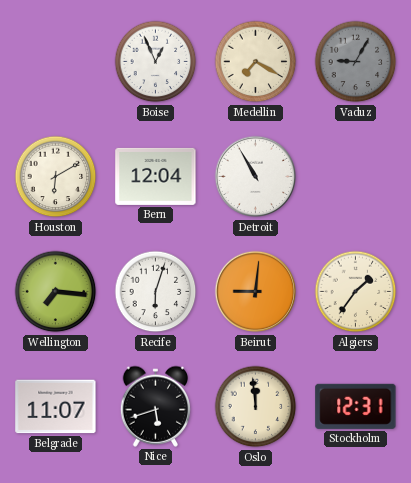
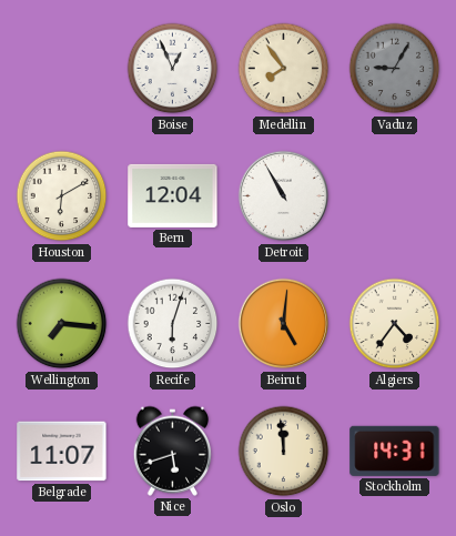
Medellin: 7:20 -> 7:54 (284, 69)
Beirut: 9:01 -> 5:01 (284, 324)
Algiers: 1:36 -> 4:36 (395, 324)
Stockholm: 12:31 -> 14:31 (395, 451)
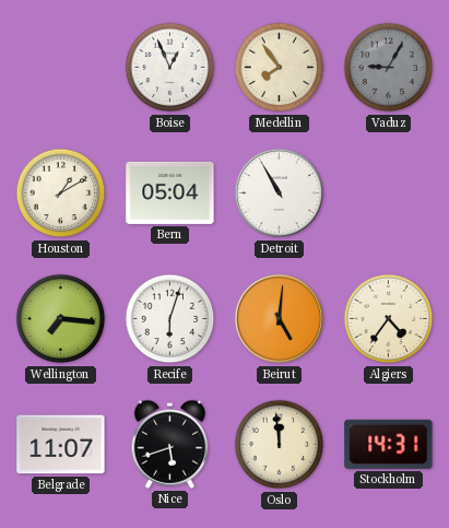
Houston: 6:10 -> 1:10 (61, 193)
Bern: 12:04 -> 05:04 (170, 192)
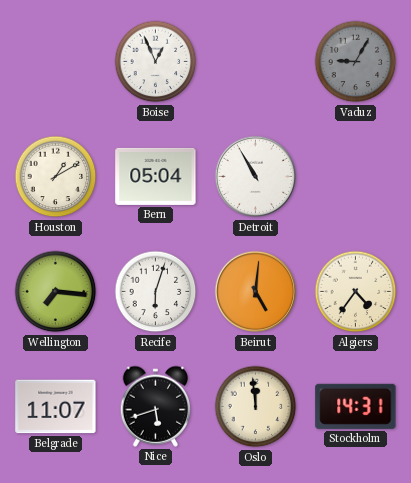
Medellin: 7:54 -> none (280, 68)
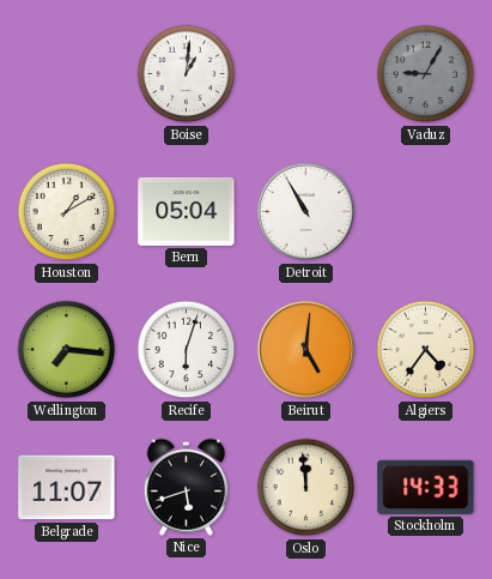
Boise: 12:56 -> 1:01 (187, 74)
Stockholm: 14:31 -> 14:33 (426, 487)
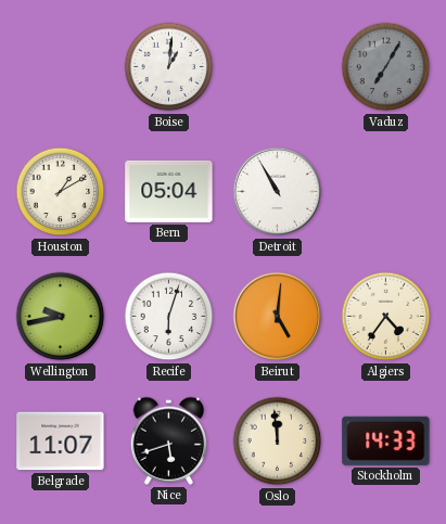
Vaduz: 9:05 -> 7:05 (386, 67)
Wellington: 7:16 -> 9:43 (61, 317)
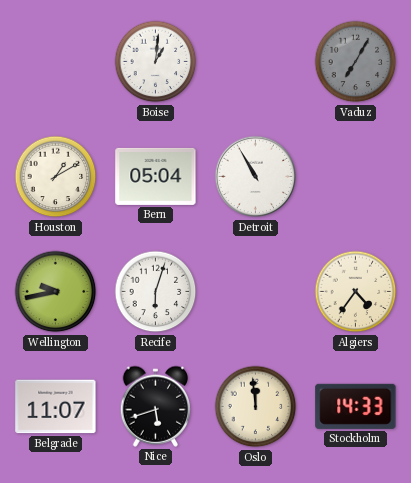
Beirut: 5:01 -> none (278, 317)
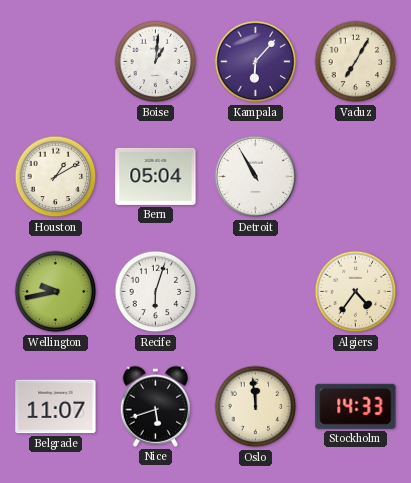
Kampala: none -> 6:07 (256, 62)
Vaduz dial: grey -> cream (356, 62)
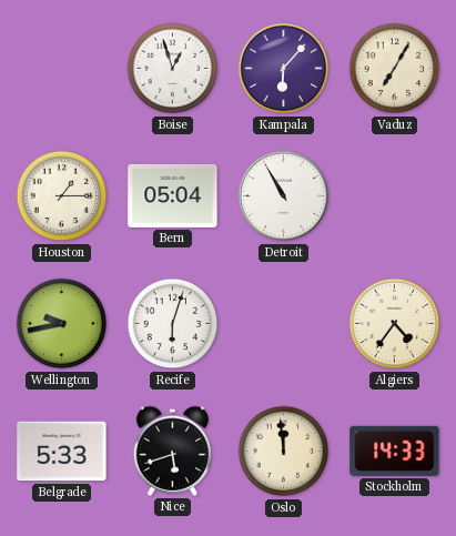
Boise: 1:01 -> 12:57 (173, 69)
Houston: 1:10 -> 1:15 (62, 196)
Belgrade: 11:07 -> 5:33 (62, 452)
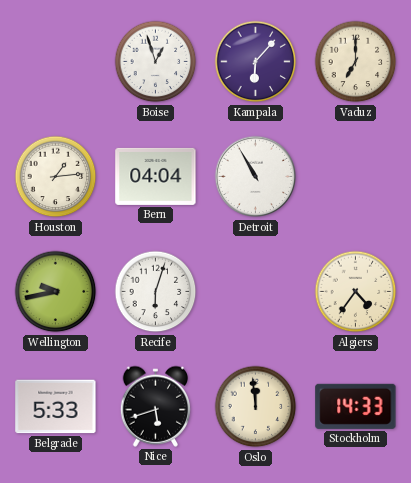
Vaduz: 7:05 -> 7:00 (356, 62)
Houston: 1:15 -> 1:14 (56, 177)
Bern: 05:04 -> 04:04 (156, 176)
